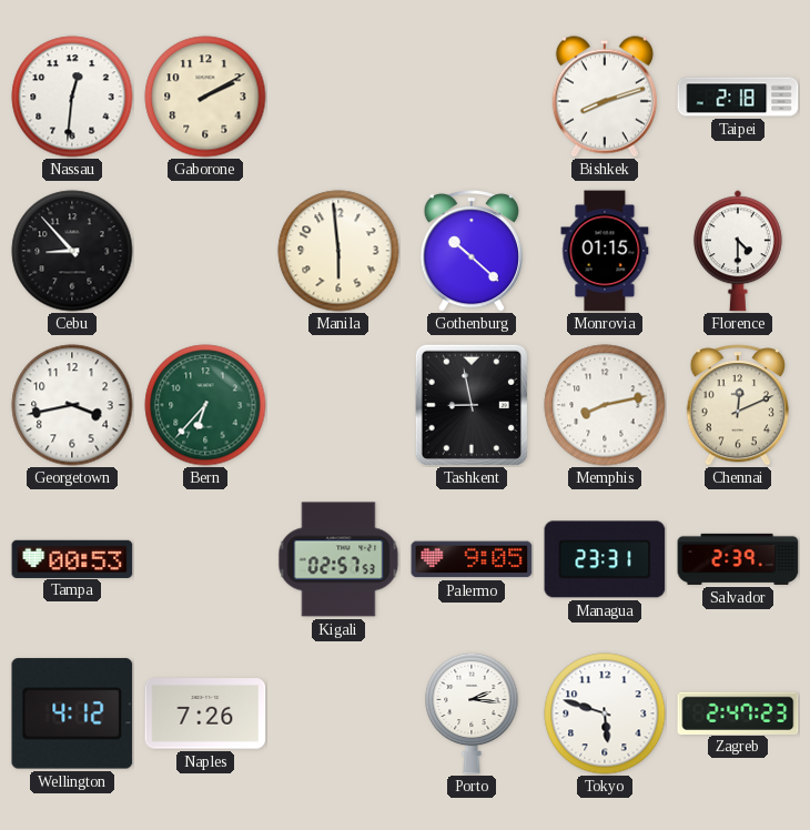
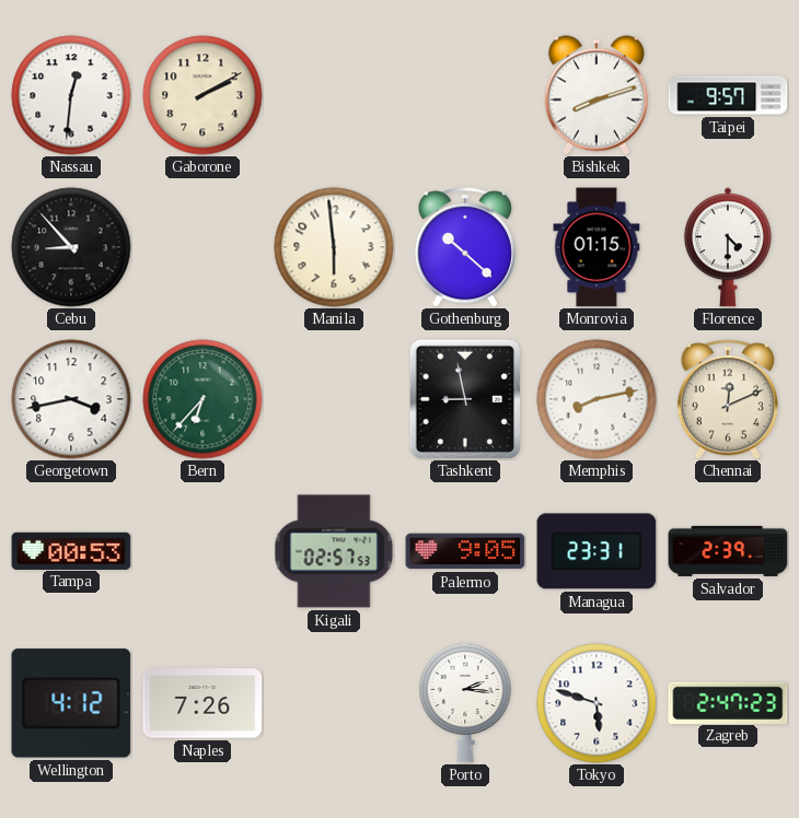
Taipei: 2:18 -> 9:57 (728, 95)
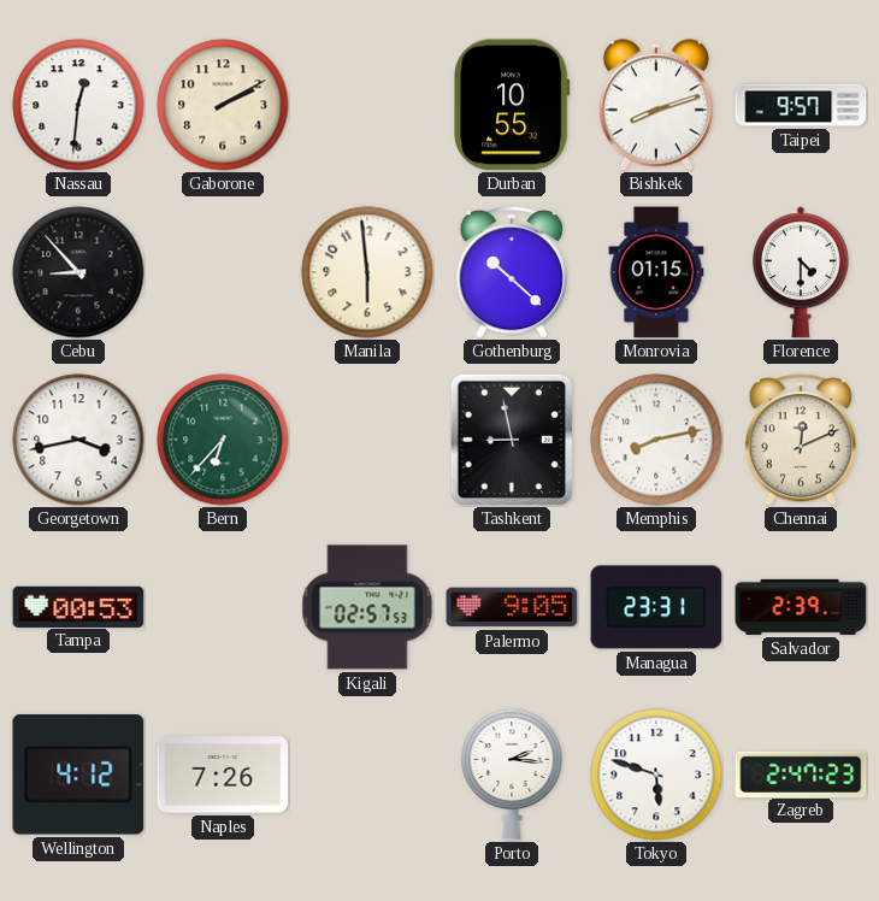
Durban: none -> 10:55 (512, 105)
